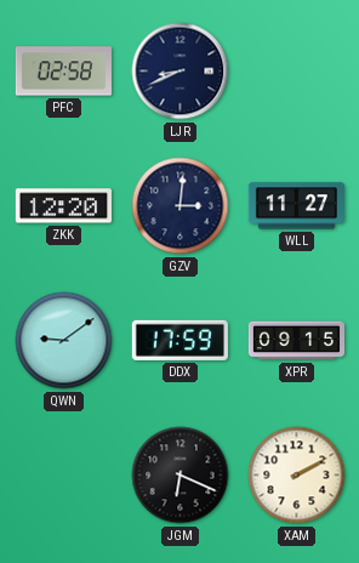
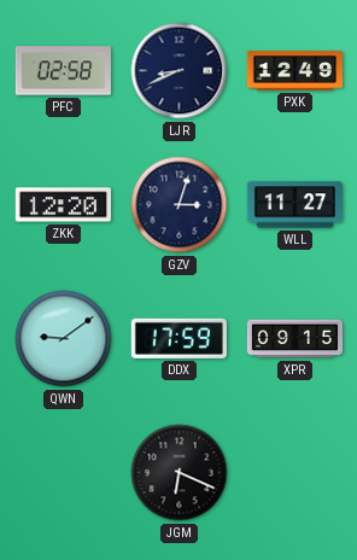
PXK: none -> 12:49 (294, 71)
GZV: 3:01 -> 3:03 (180, 205)
XAM: 2:10 -> none (297, 476)
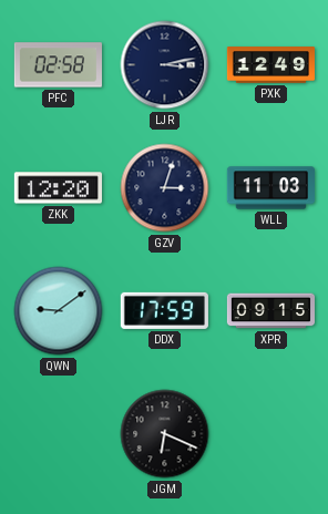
LJR: 8:41 -> 3:13 (165, 65)
WLL: 11:27 -> 11:03 (270, 188)
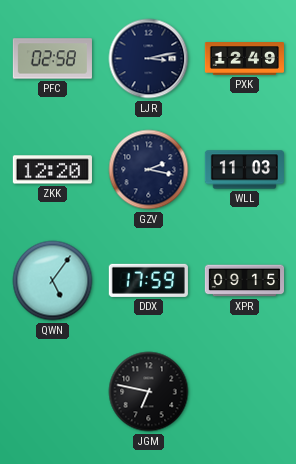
GZV: 3:03 -> 2:17 (149, 170)
QWN: 9:09 -> 5:06 (53, 281)
JGM: 6:19 -> 6:47 (149, 392)
